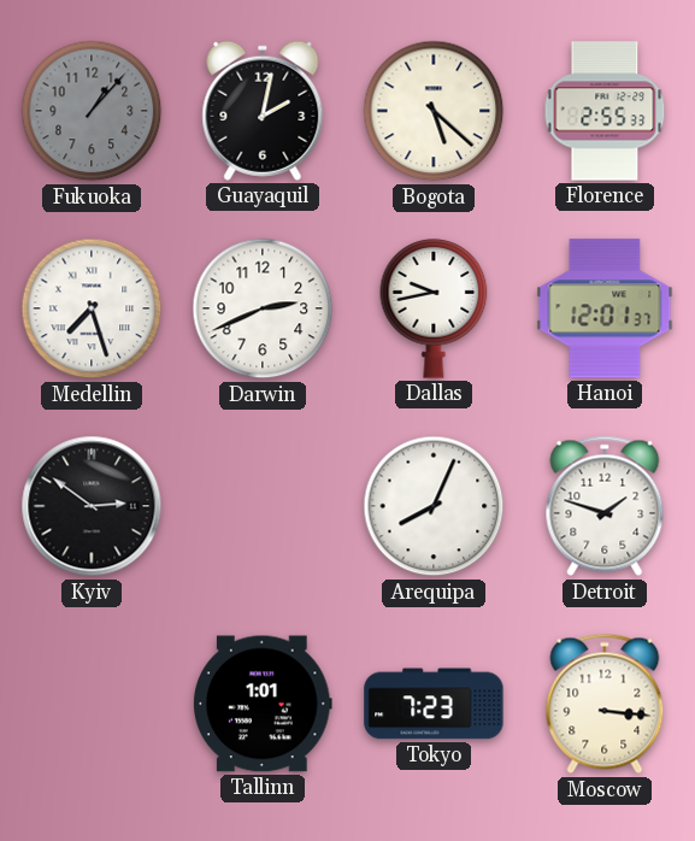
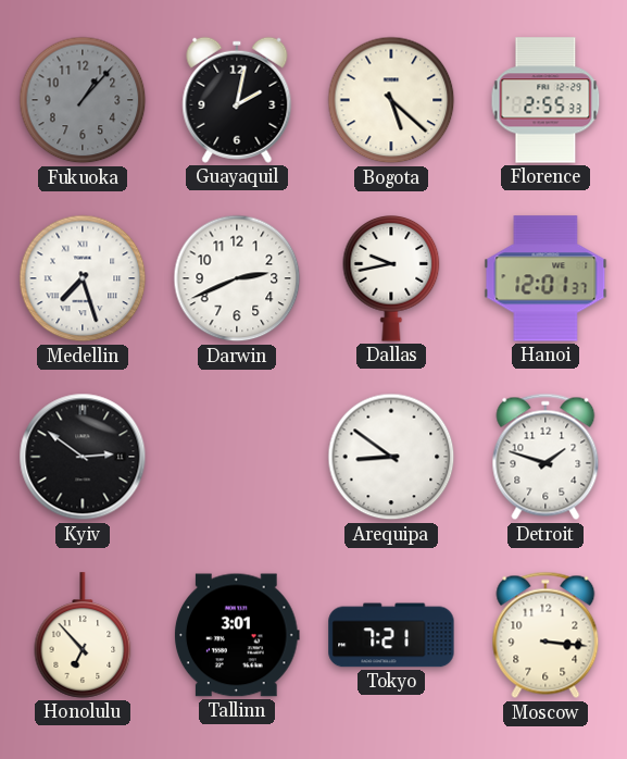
Arequipa: 8:04 -> 8:51 (391, 457)
Honolulu: none -> 6:53 (83, 635)
Tallinn: 1:01 -> 3:01 (237, 635)
Tokyo: 7:23 -> 7:21 (391, 635)
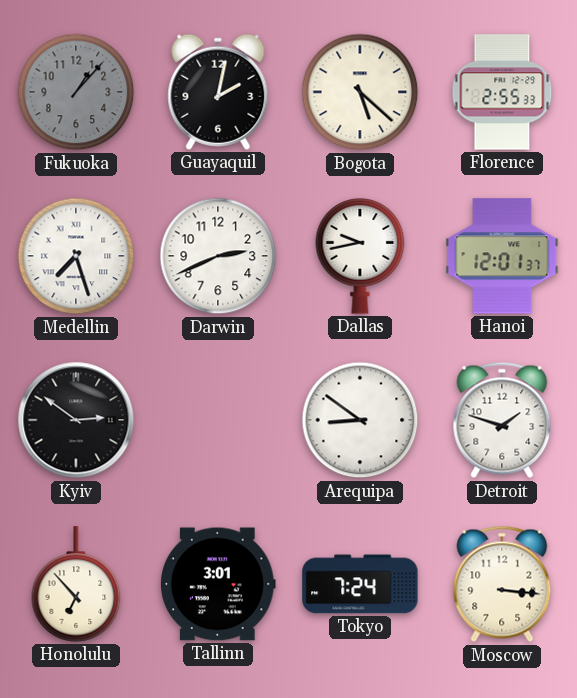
Tokyo: 7:21 -> 7:24 (360, 584)
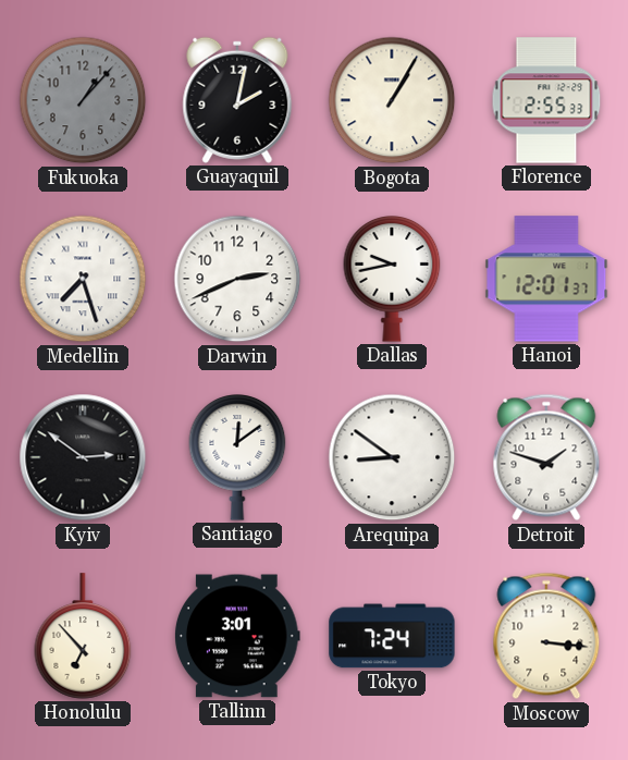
Bogota: 5:22 -> 1:05 (392, 100)
Santiago: none -> 12:09 (237, 458)
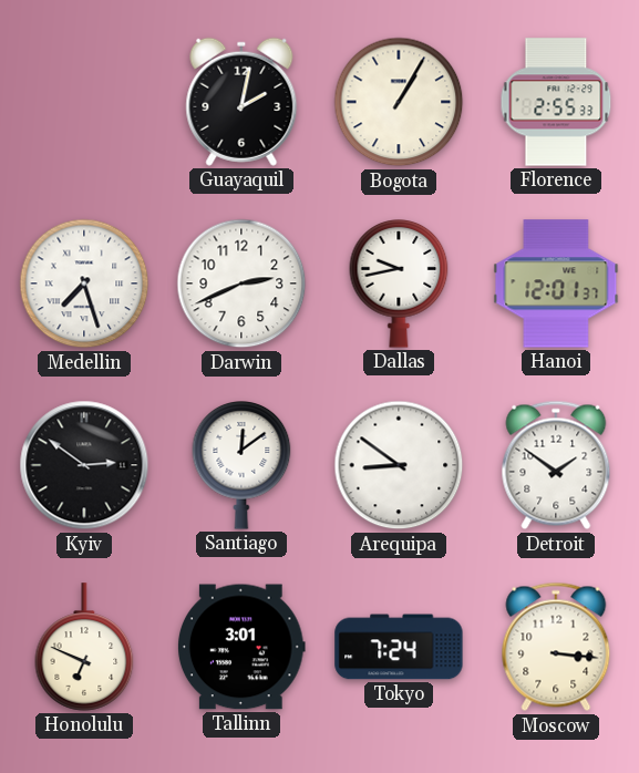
Fukuoka: 1:07 -> none (83, 100)
Detroit: 1:48 -> 1:51 (556, 465)
Honolulu: 6:53 -> 6:49 (84, 647)
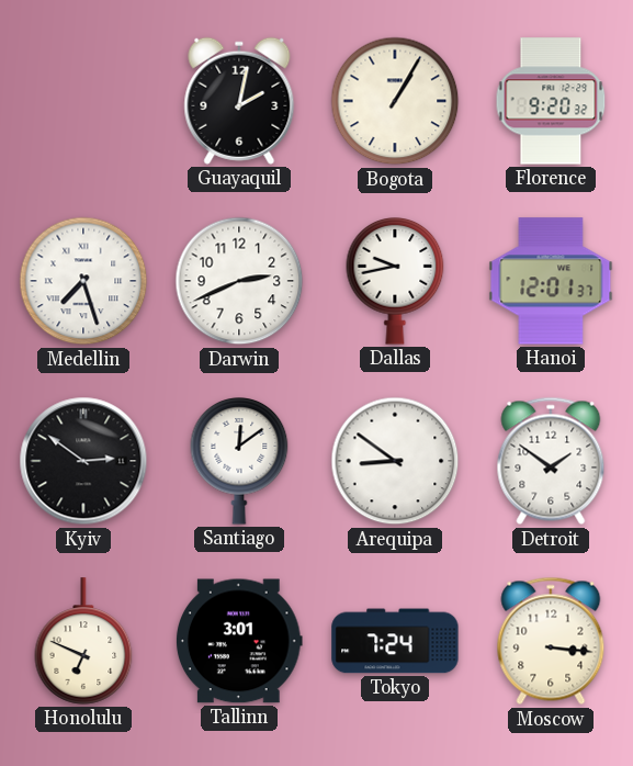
Florence: 2:55 -> 9:20 (551, 101)
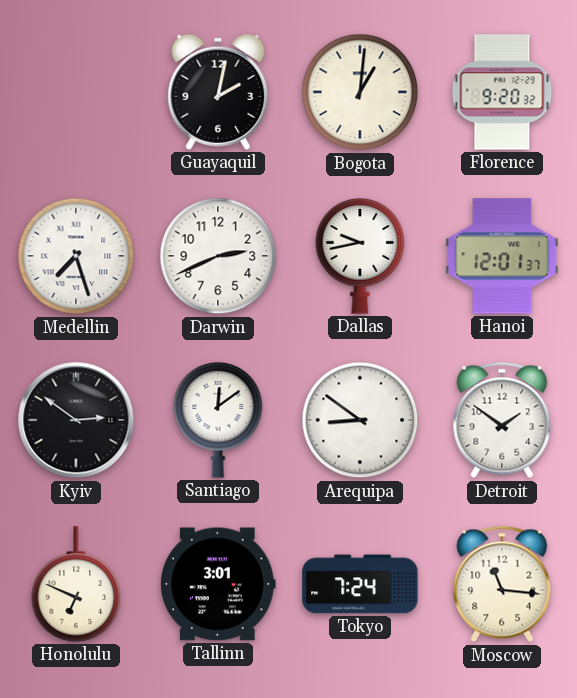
Bogota: 1:05 -> 1:01 (360, 92)
Moscow: 3:16 -> 11:16 (502, 584)
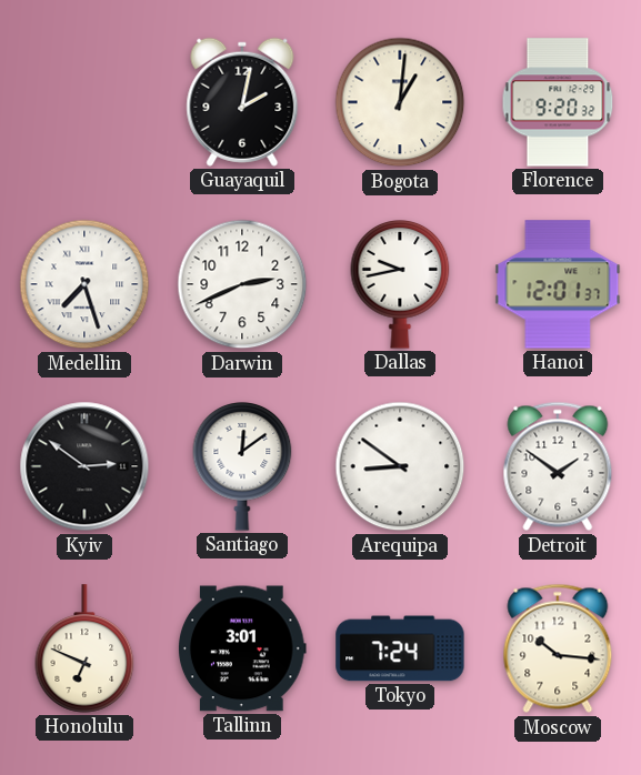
Moscow: 11:16 -> 10:16 (558, 648)
